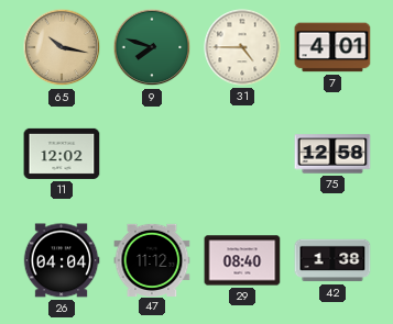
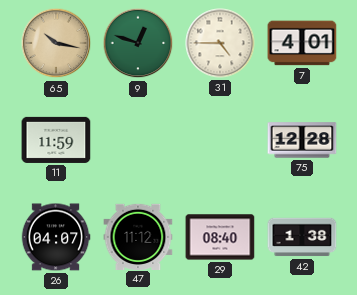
9: 7:48 -> 12:48 (138, 43)
11: 12:02 -> 11:59 (56, 140)
75: 12:58 -> 12:28 (302, 140)
26: 04:04 -> 04:07 (56, 237)
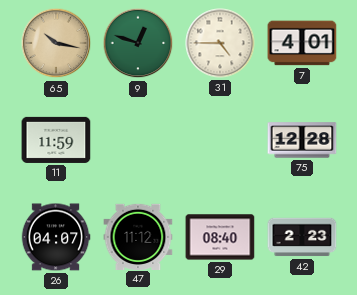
42: 1:38 -> 2:23 (302, 237)
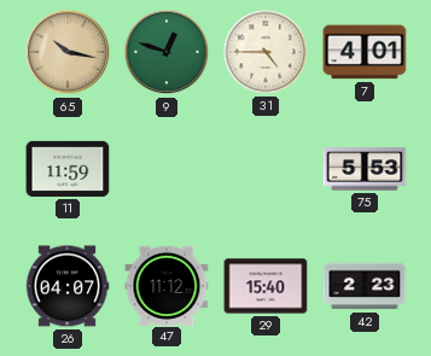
75: 12:28 -> 5:53 (365, 169)
29: 08:40 -> 15:40 (266, 286)
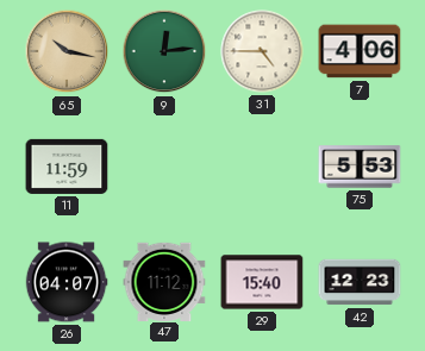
9: 12:48 -> 12:14 (164, 51)
7: 4:01 -> 4:06 (360, 51)
42: 2:23 -> 12:23 (360, 282)
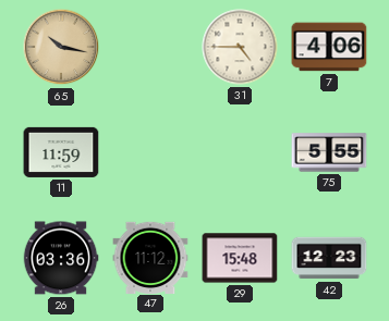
9: 12:14 -> none (164, 51)
75: 5:53 -> 5:55 (329, 152)
26: 04:07 -> 03:36 (61, 258)
29: 15:40 -> 15:48 (240, 258)
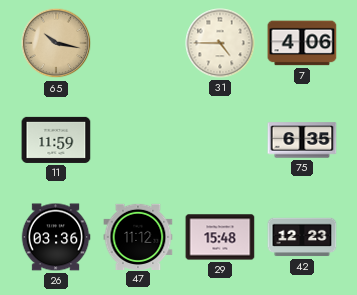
75: 5:55 -> 6:35 (302, 140)
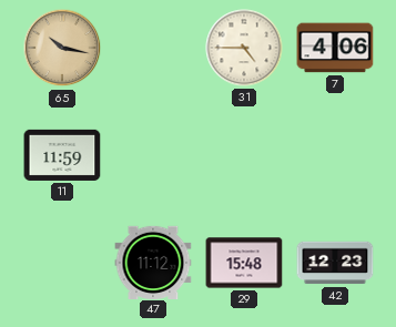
75: 6:35 -> none (302, 140)
26: 03:36 -> none (56, 237)
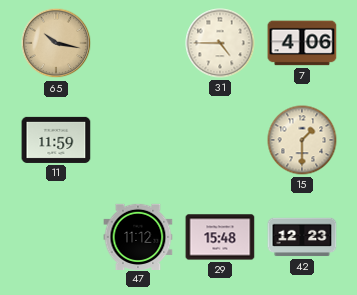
15: none -> 1:30 (302, 140)
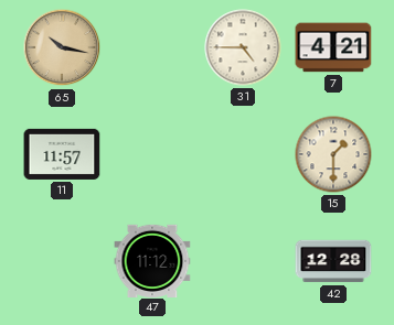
7: 4:06 -> 4:21 (333, 47)
11: 11:59 -> 11:57 (62, 154)
29: 15:48 -> none (220, 237)
42: 12:23 -> 12:28 (333, 261)
